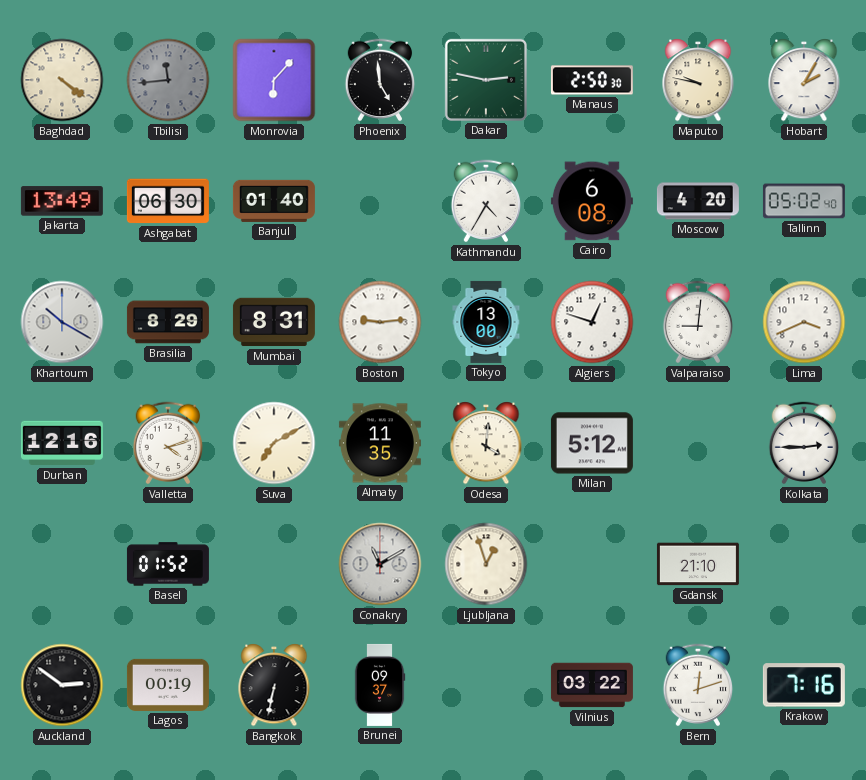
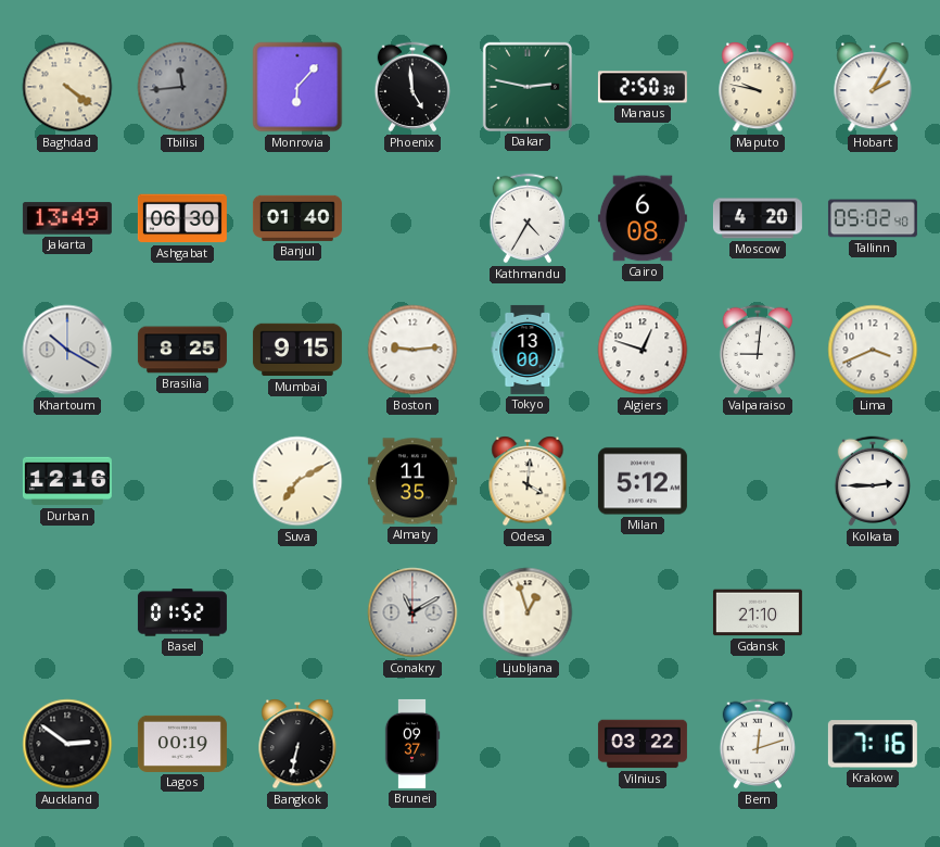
Brasilia: 8:29 -> 8:25 (182, 350)
Mumbai: 8:31 -> 9:15 (297, 350)
Valletta: 4:12 -> none (168, 443)
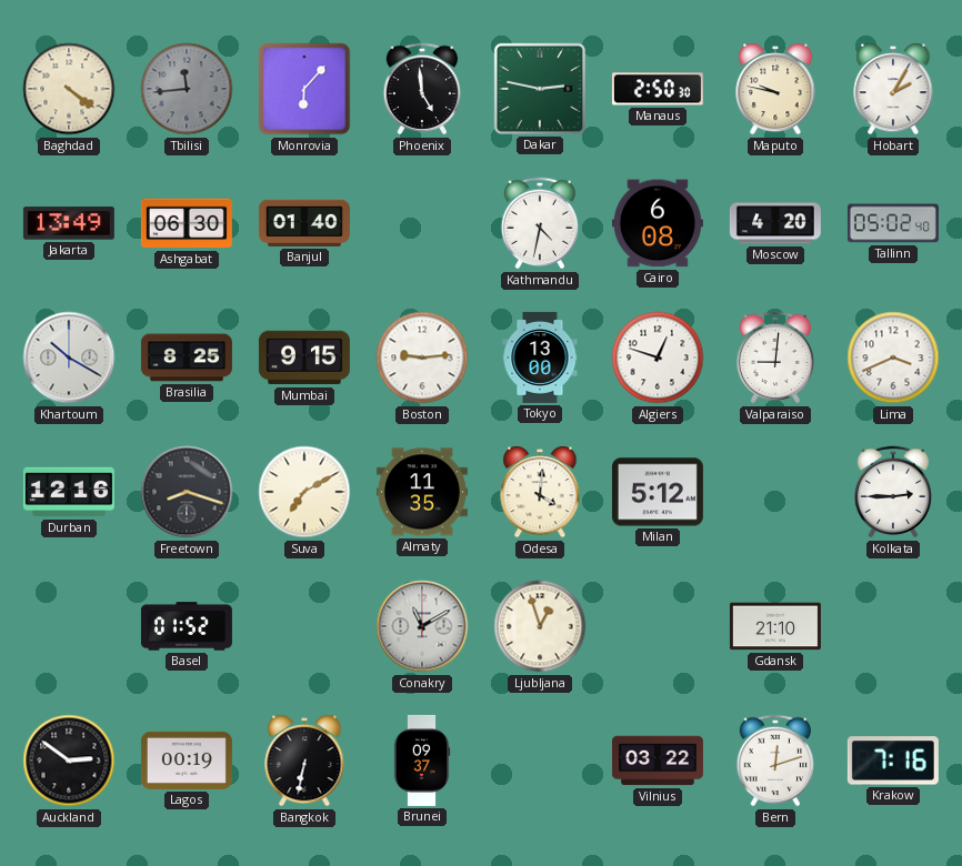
Kathmandu: 4:35 -> 4:32 (540, 223)
Freetown: none -> 8:18 (187, 492)
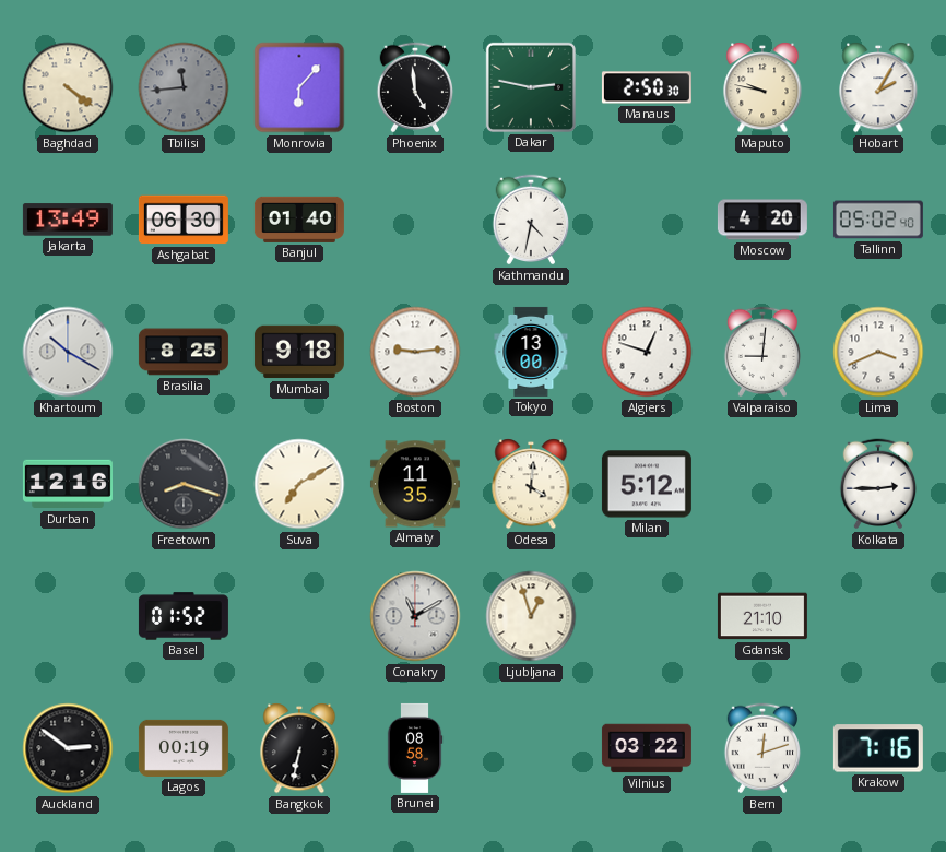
Cairo: 6:08 -> none (658, 223)
Mumbai: 9:15 -> 9:18 (299, 352)
Brunei: 09:37 -> 08:58 (415, 748)
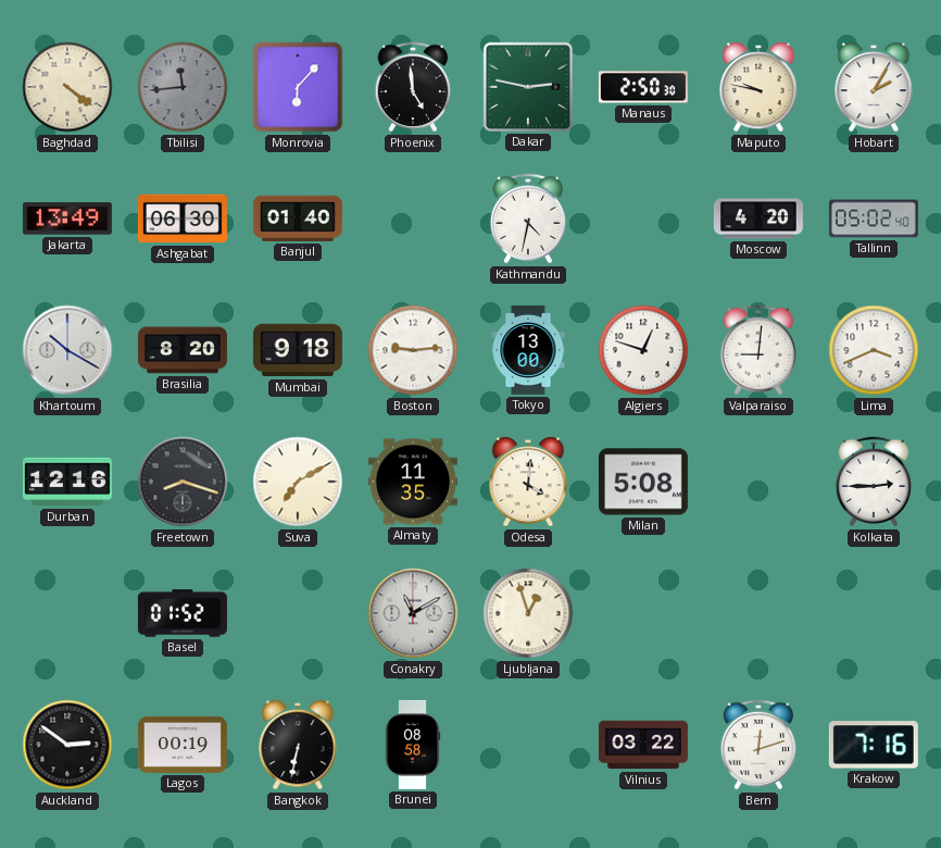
Brasilia: 8:25 -> 8:20 (183, 350)
Milan: 5:12 -> 5:08 (643, 482)
Gdansk: 21:10 -> none (762, 616)
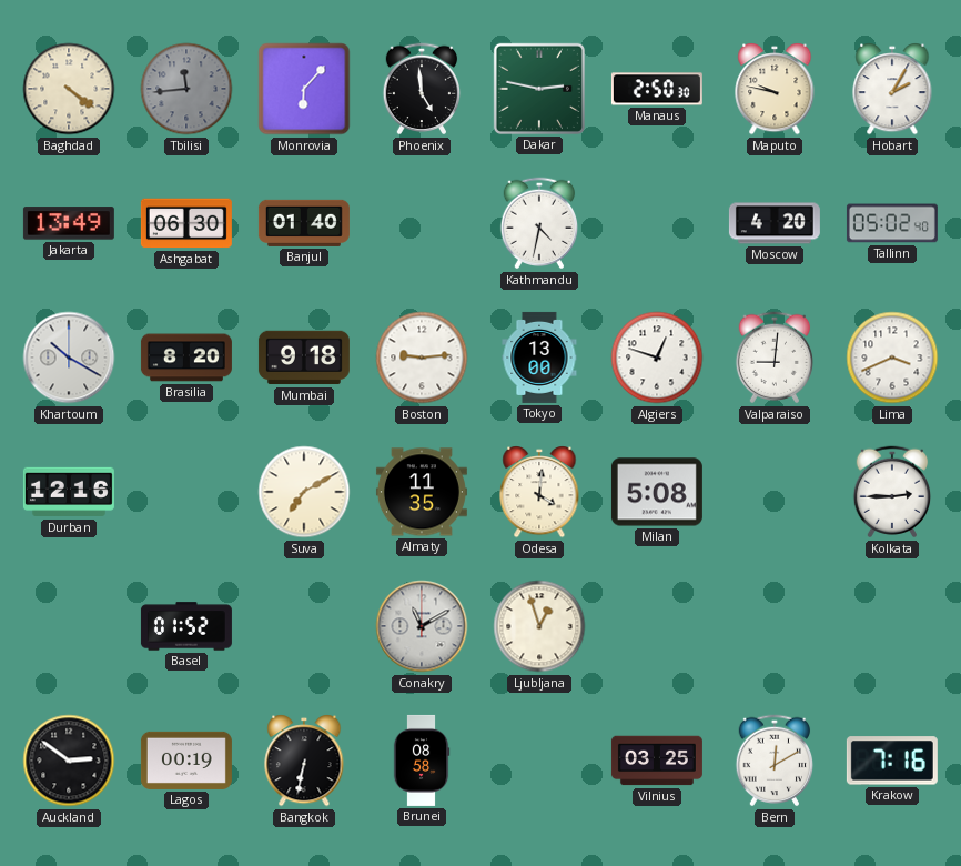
Freetown: 8:18 -> none (183, 482)
Vilnius: 03:22 -> 03:25 (657, 761)
Bern: 12:12 -> 12:10 (775, 761)
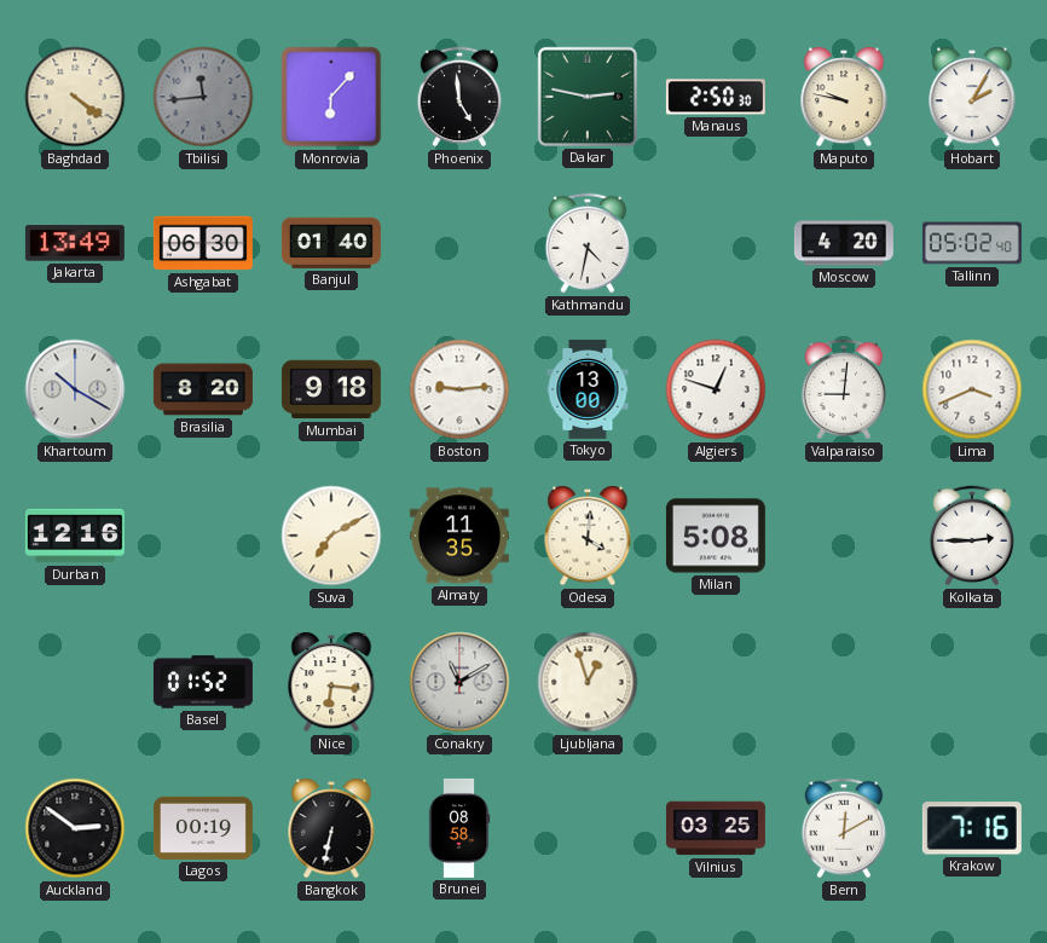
Nice: none -> 6:16 (331, 682)
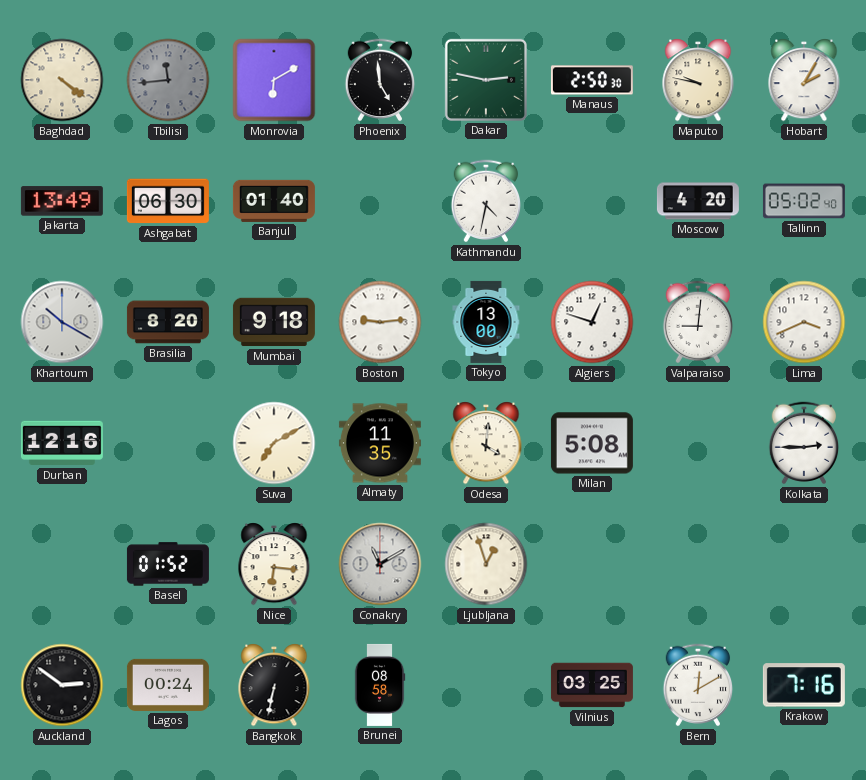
Monrovia: 6:07 -> 6:10 (274, 80)
Lagos: 00:19 -> 00:24 (168, 685)
